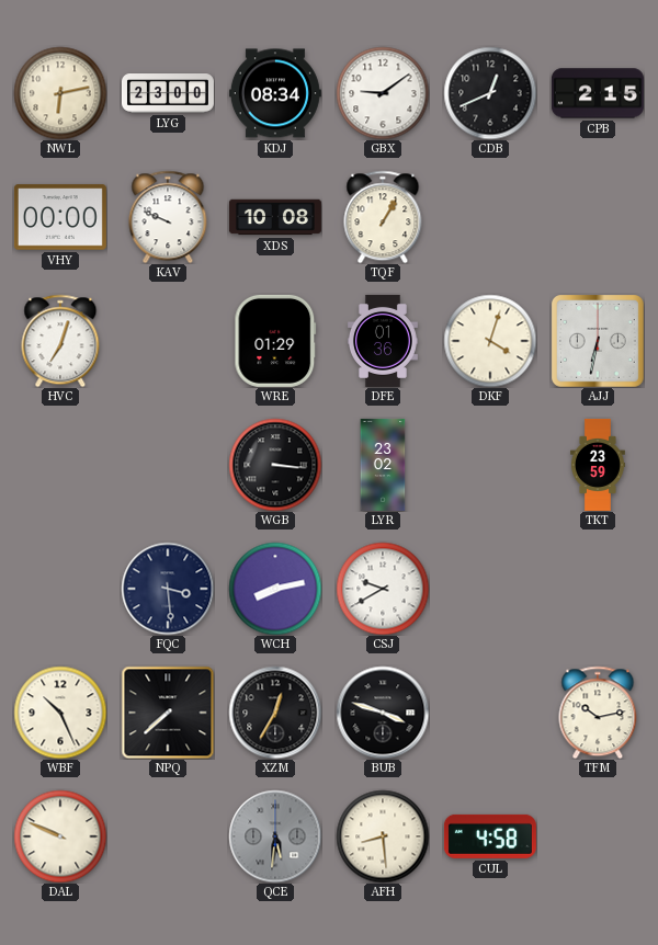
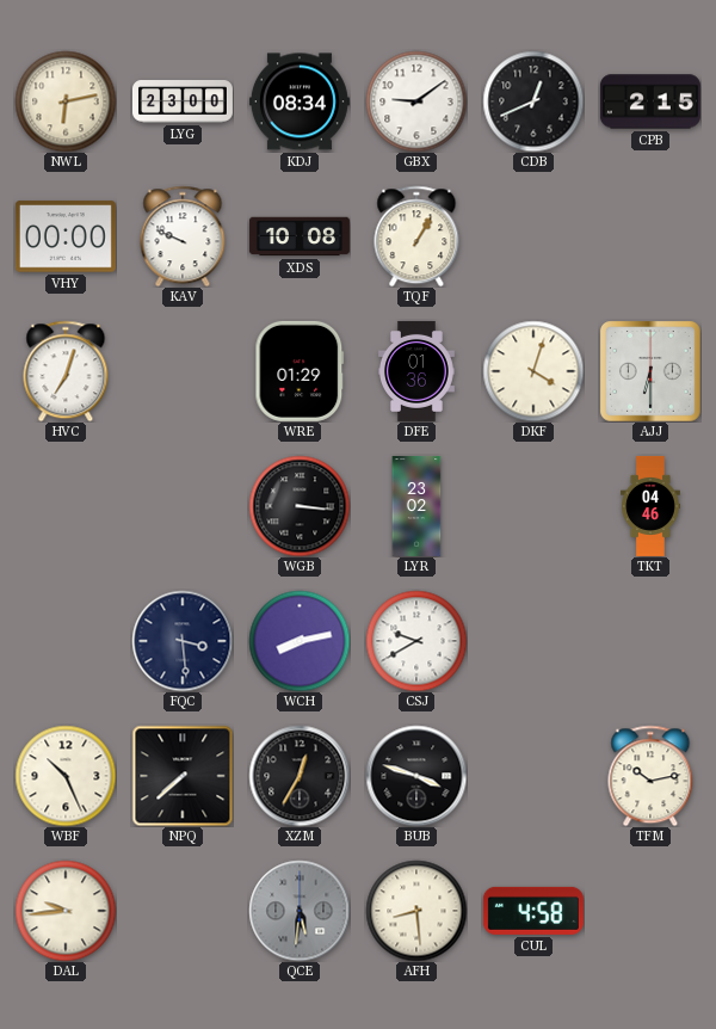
AJJ: 6:32 -> 6:30 (650, 371)
TKT: 23:59 -> 04:46 (650, 506)
DAL: 9:49 -> 9:44 (66, 911)
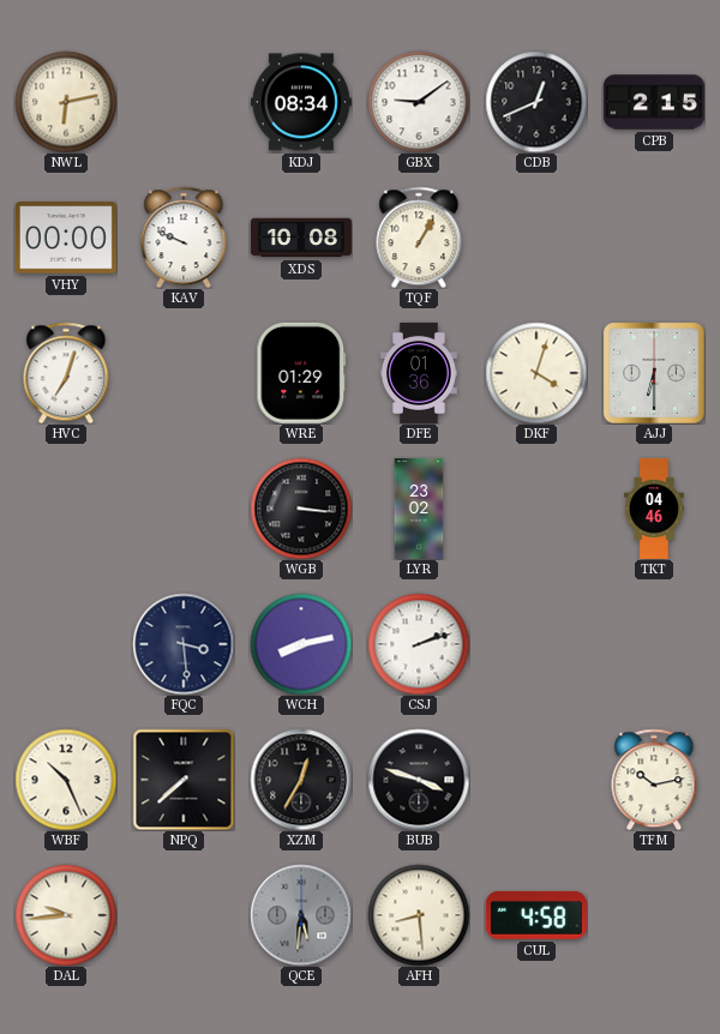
LYG: 23:00 -> none (183, 103)
CSJ: 9:40 -> 2:12 (419, 644)
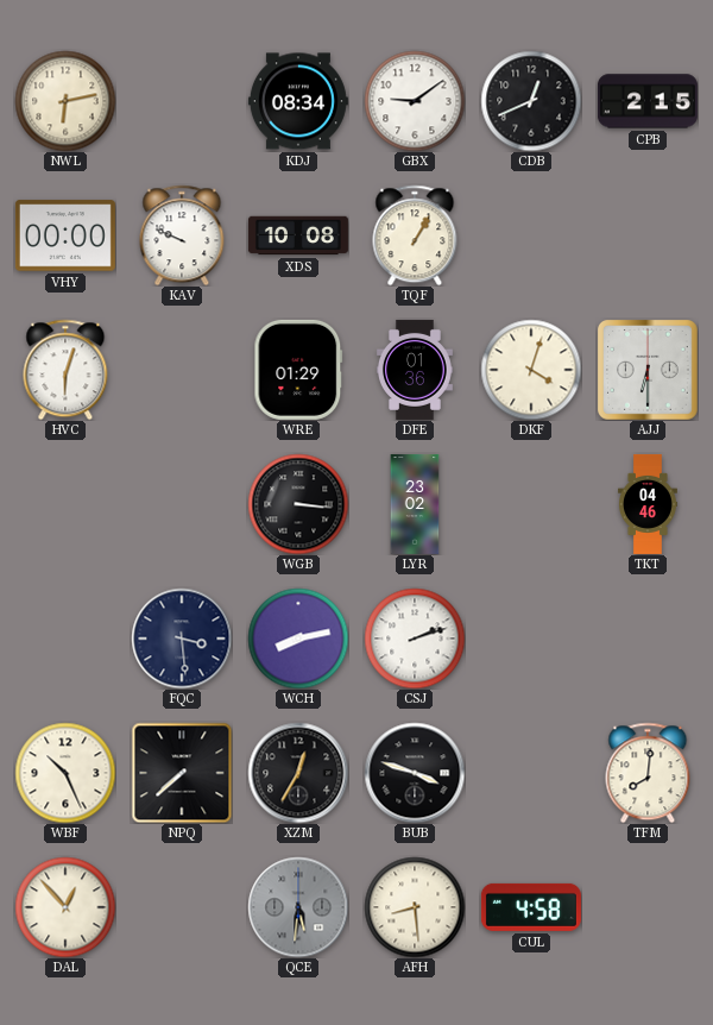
HVC: 7:03 -> 6:03 (65, 370)
TFM: 10:13 -> 8:01 (648, 773)
DAL: 9:44 -> 12:53 (65, 907)
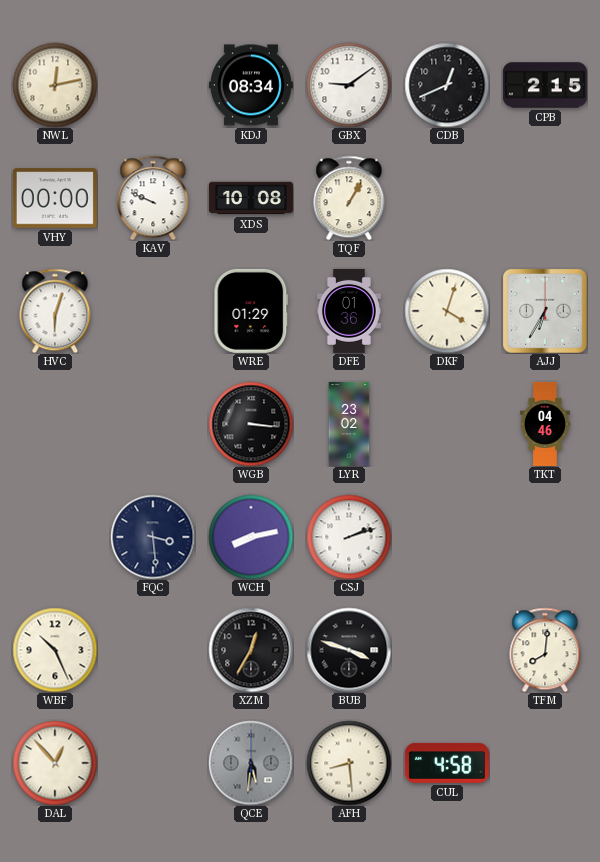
NWL: 6:13 -> 12:13 (55, 85)
AJJ: 6:30 -> 6:35 (545, 311)
NPQ: 7:38 -> none (182, 773)
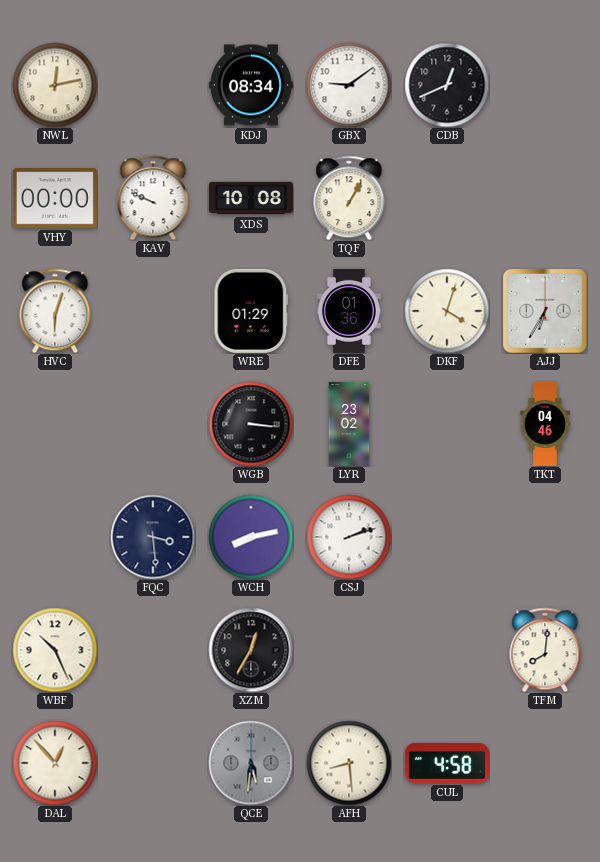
CPB: 2:15 -> none (545, 85)
BUB: 3:48 -> none (349, 650)
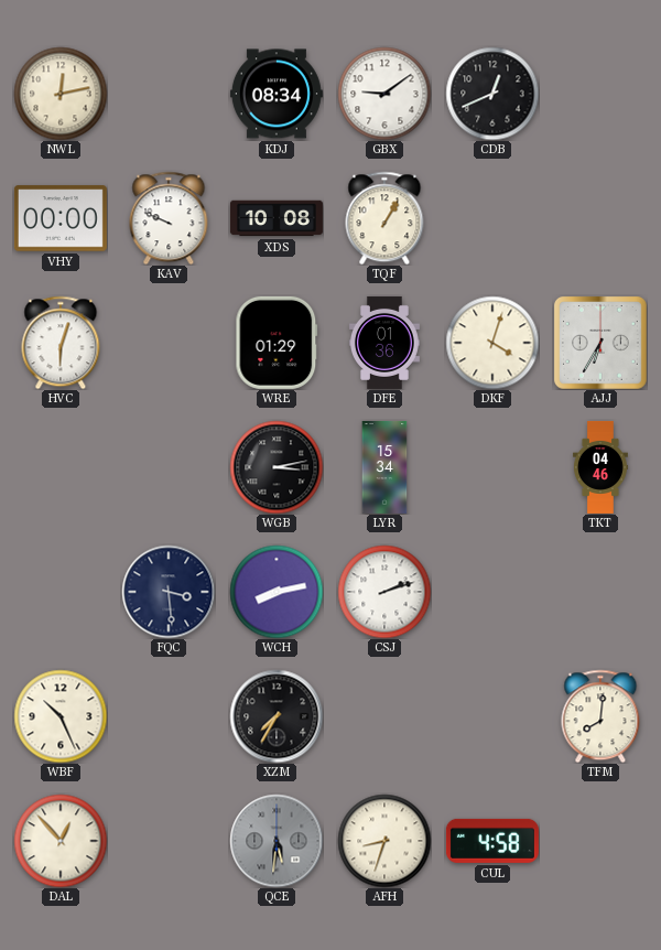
WGB: 3:16 -> 3:13 (277, 467)
LYR: 23:02 -> 15:34 (384, 467)
XZM: 12:35 -> 7:35 (277, 716)
AFH: 8:29 -> 8:33 (384, 841)
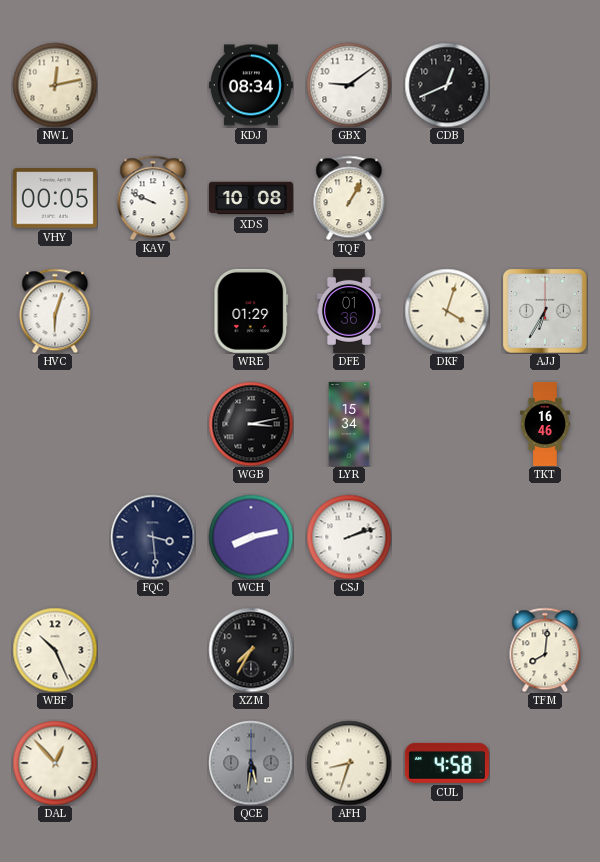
VHY: 00:00 -> 00:05 (55, 198)
TKT: 04:46 -> 16:46 (545, 424)
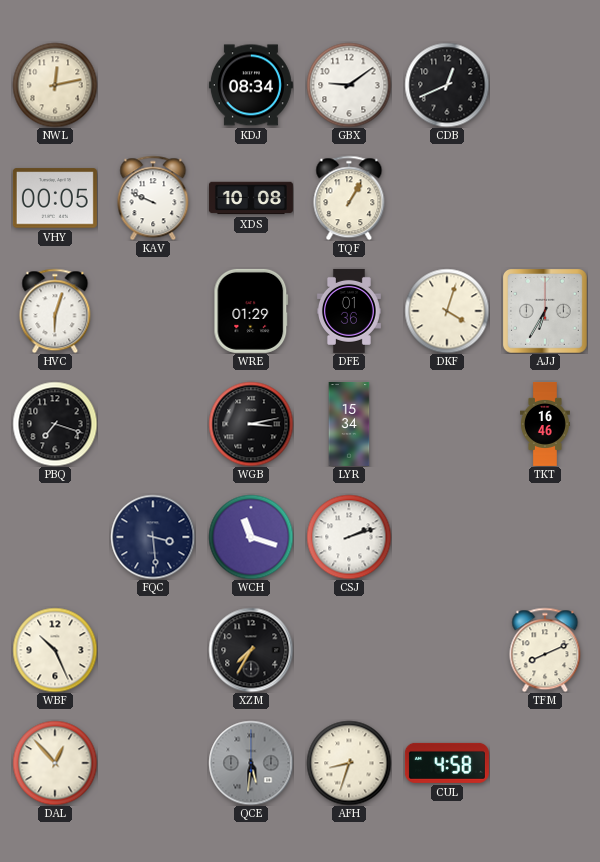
PBQ: none -> 7:18 (55, 424)
WCH: 8:13 -> 11:18 (251, 537)
TFM: 8:01 -> 8:11 (545, 650)
